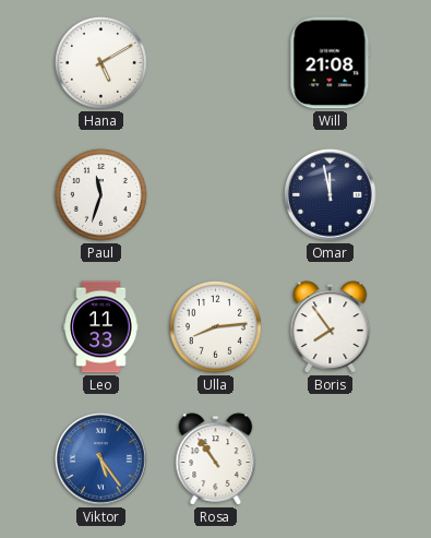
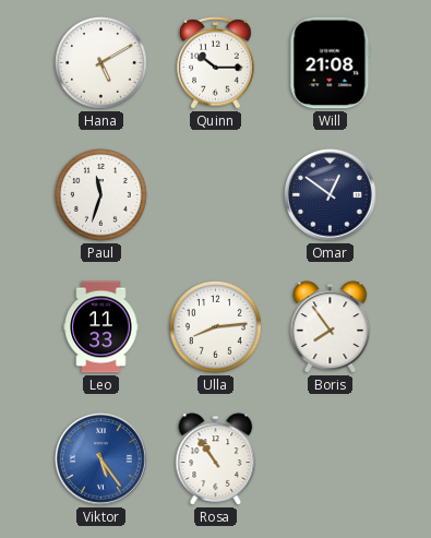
Quinn: none -> 10:15 (216, 63)
Omar: 11:58 -> 12:51 (331, 195)
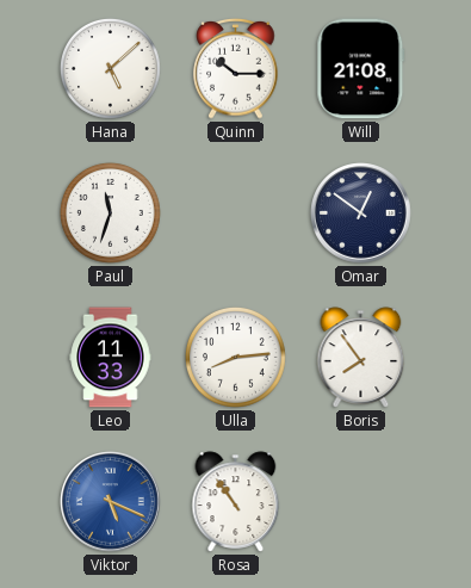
Hana: 5:10 -> 5:08 (110, 68)
Viktor: 5:24 -> 5:19 (111, 502)
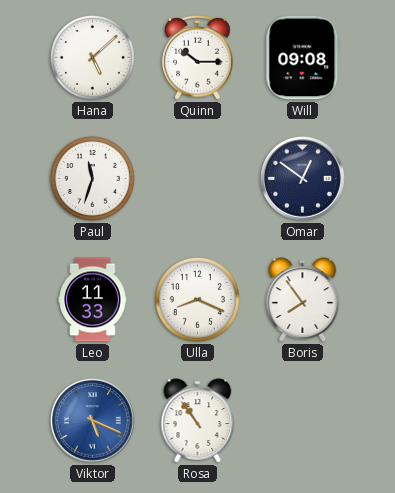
Will: 21:08 -> 09:08 (303, 58)
Ulla: 8:14 -> 8:19 (197, 299)
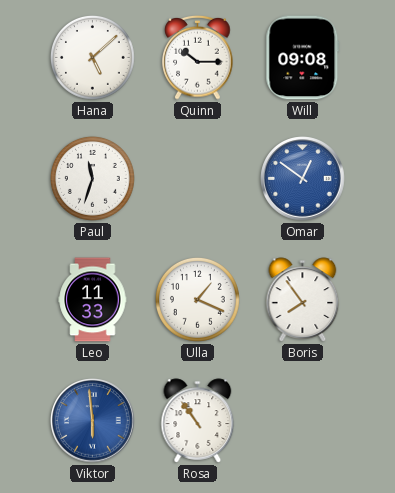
Omar dial: navy -> blue (303, 179)
Ulla: 8:19 -> 1:19 (197, 299)
Viktor: 5:19 -> 5:59 (93, 421)
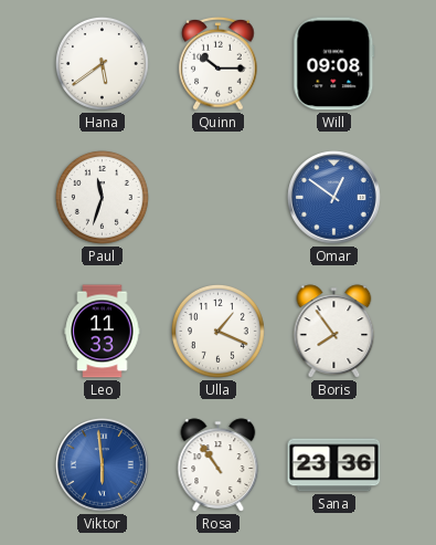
Hana: 5:08 -> 5:39 (102, 63)
Sana: none -> 23:36 (334, 465)
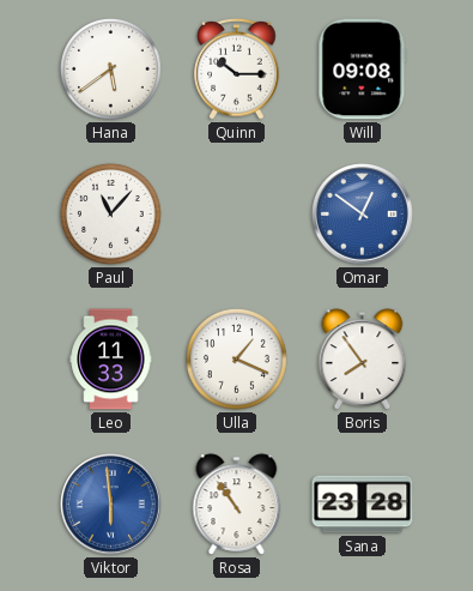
Paul: 11:33 -> 11:07 (110, 213)
Sana: 23:36 -> 23:28 (363, 505)
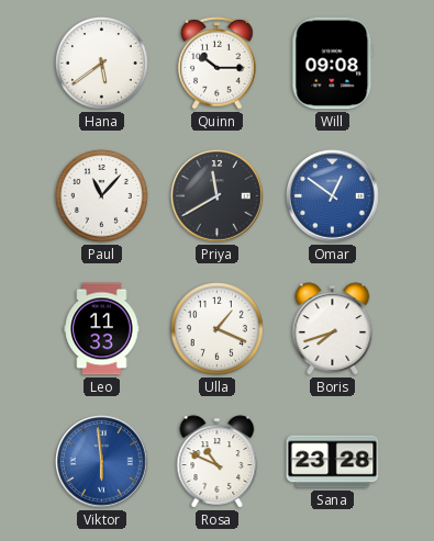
Priya: none -> 11:40 (218, 196)
Boris: 7:54 -> 7:42 (333, 329)
Rosa: 10:54 -> 10:49 (218, 462)
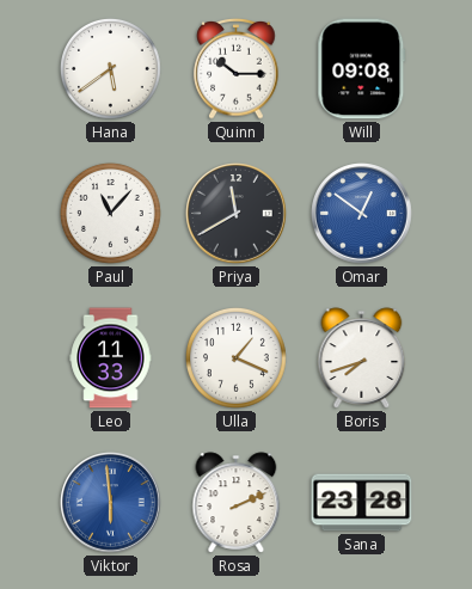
Rosa: 10:49 -> 2:11 (237, 503)
